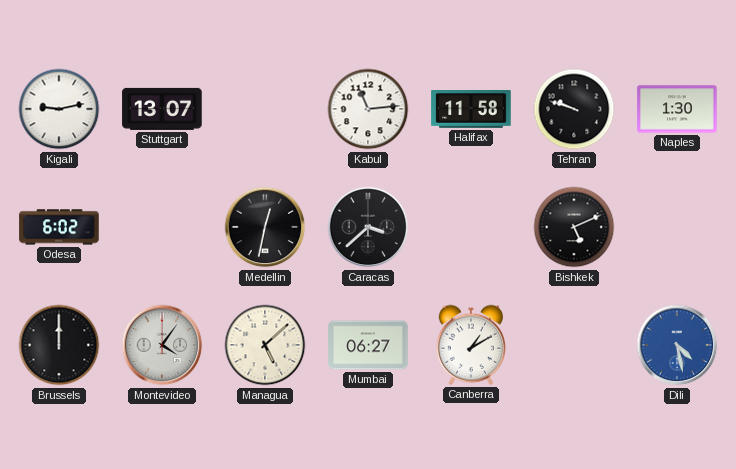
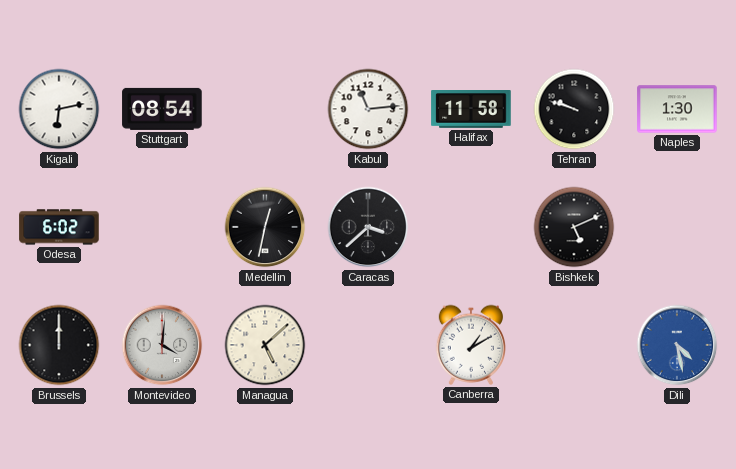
Kigali: 9:13 -> 6:13 (59, 109)
Stuttgart: 13:07 -> 08:54 (162, 109)
Montevideo: 4:06 -> 4:01 (162, 345)
Mumbai: 06:27 -> none (368, 345)
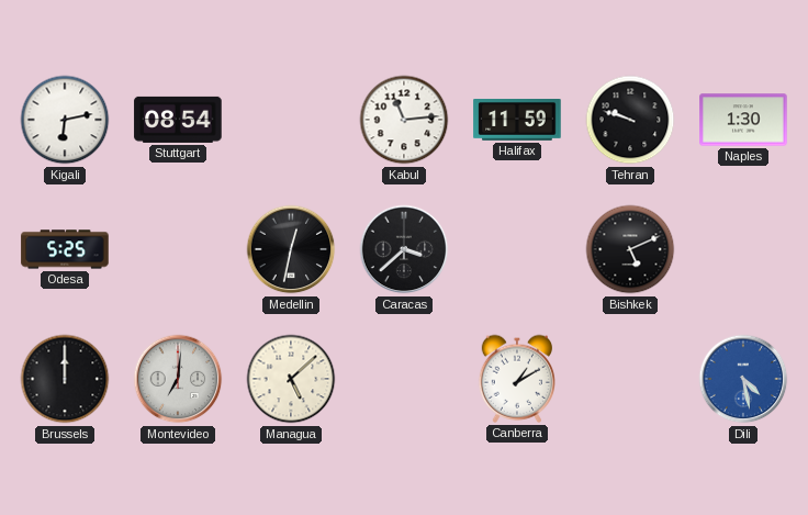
Halifax: 11:58 -> 11:59 (517, 121)
Odesa: 6:02 -> 5:25 (65, 249)
Montevideo: 4:01 -> 7:01 (178, 379)
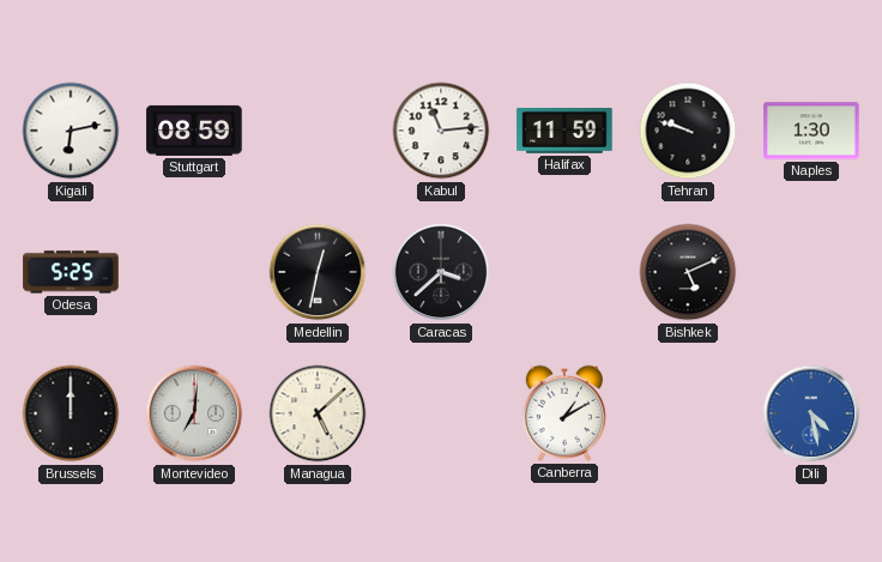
Stuttgart: 08:54 -> 08:59 (194, 131)
